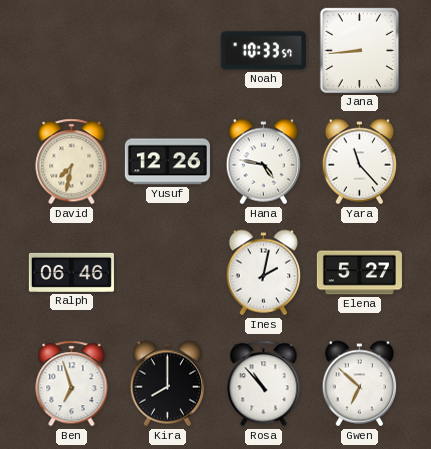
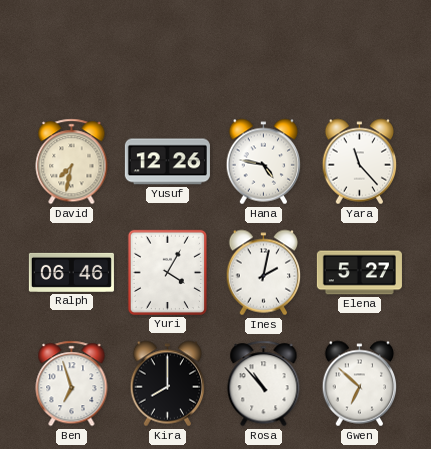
Noah: 10:33 -> none (263, 51)
Jana: 8:44 -> none (359, 50)
Yuri: none -> 4:05 (167, 272)
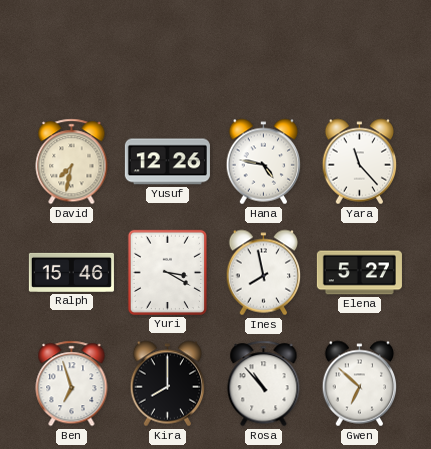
Ralph: 06:46 -> 15:46 (71, 272)
Yuri: 4:05 -> 3:20 (167, 272)
Ines: 2:02 -> 7:58 (264, 273)
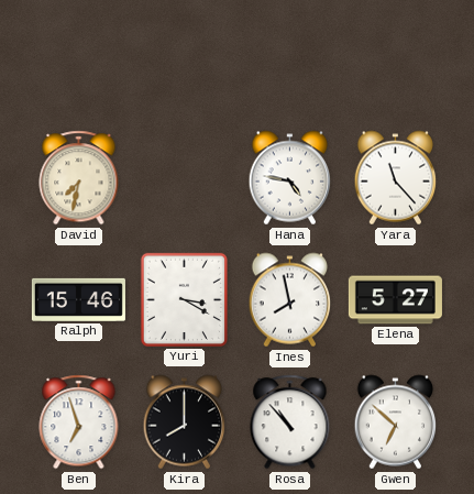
Yusuf: 12:26 -> none (167, 162)
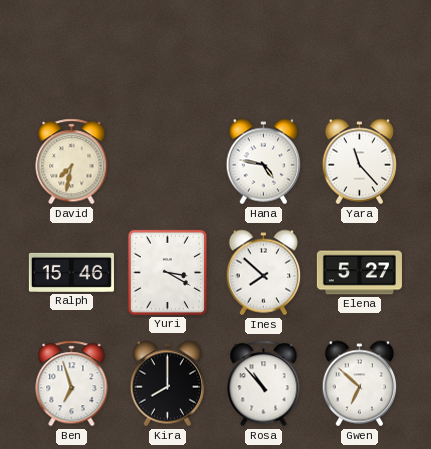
Ines: 7:58 -> 7:52 (264, 273)
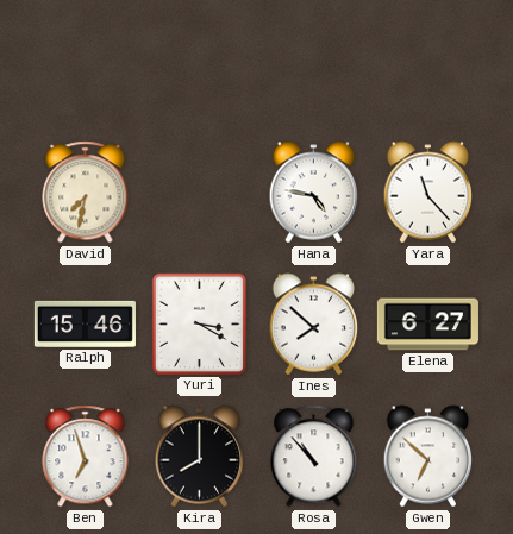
Elena: 5:27 -> 6:27 (427, 325)
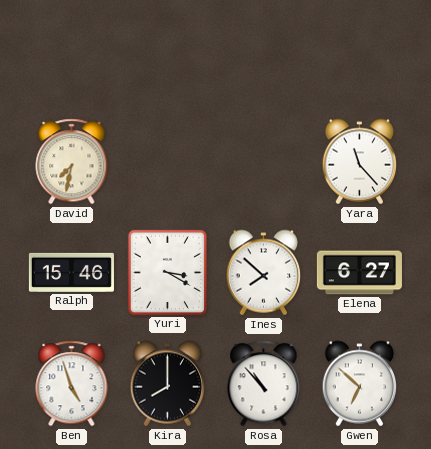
Hana: 4:47 -> none (314, 193)
Ben: 6:57 -> 4:57 (72, 384)
